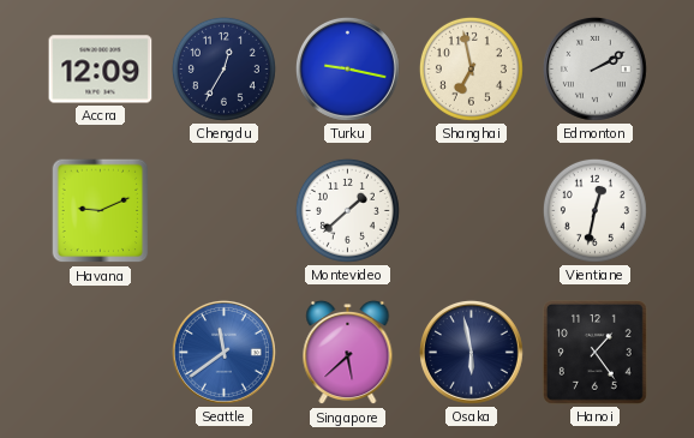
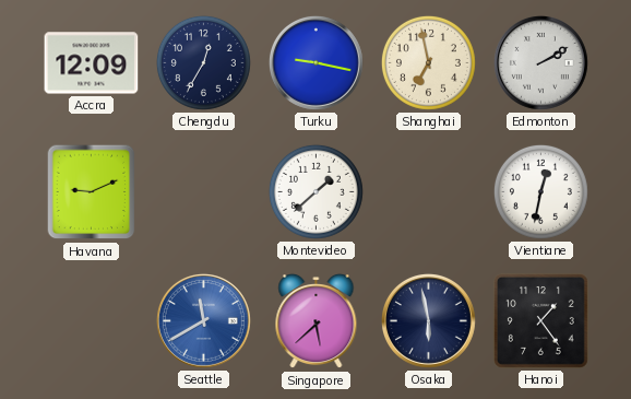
Seattle: 11:39 -> 11:40 (203, 320)
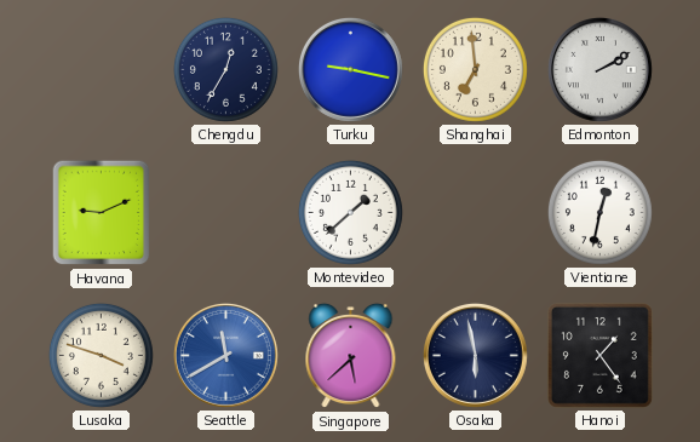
Accra: 12:09 -> none (92, 63)
Shanghai: 6:58 -> 6:59 (475, 69)
Lusaka: none -> 3:48 (101, 355)
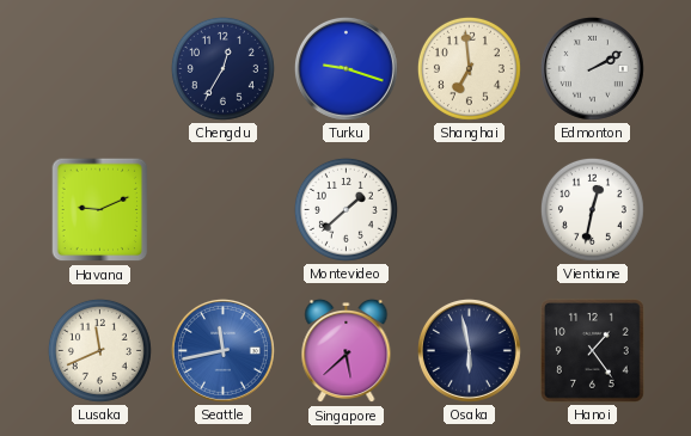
Turku: 9:17 -> 9:18 (345, 68)
Lusaka: 3:48 -> 11:41 (99, 350)
Seattle: 11:40 -> 11:43 (222, 350)
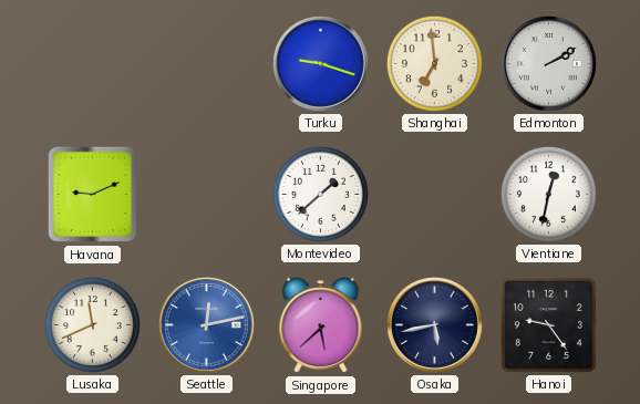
Chengdu: 12:35 -> none (222, 68)
Seattle: 11:43 -> 12:13 (206, 324)
Osaka: 5:58 -> 5:43 (434, 324)
Hanoi: 1:24 -> 9:24 (548, 324)
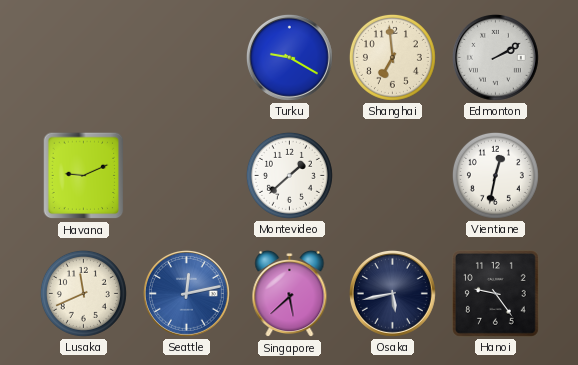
Turku: 9:18 -> 9:20 (289, 57)
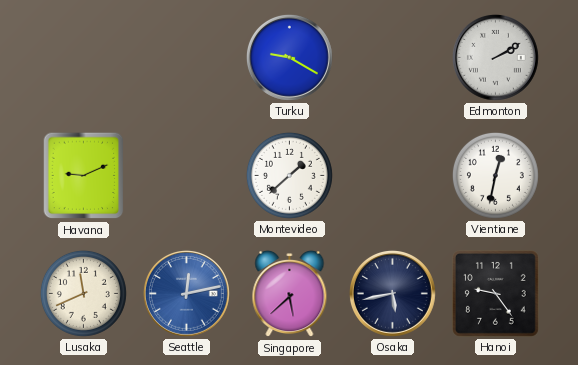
Shanghai: 6:59 -> none (392, 57)
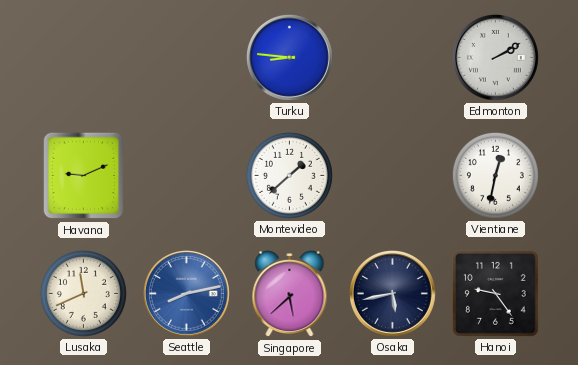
Turku: 9:20 -> 8:46 (289, 57)
Seattle: 12:13 -> 8:13 (186, 293)
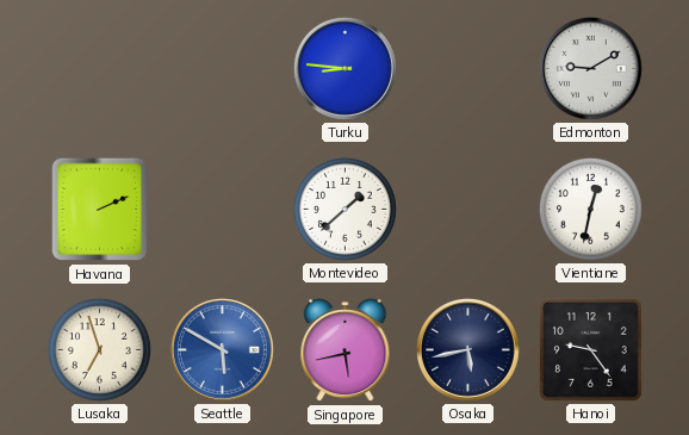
Edmonton: 2:10 -> 9:10 (590, 68)
Havana: 9:11 -> 2:11 (100, 210)
Lusaka: 11:41 -> 6:57 (99, 349)
Seattle: 8:13 -> 5:50 (222, 349)
Singapore: 5:38 -> 5:43 (346, 350)
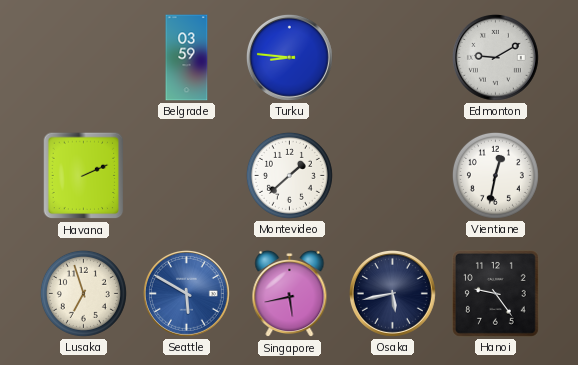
Belgrade: none -> 03:59 (187, 58)
